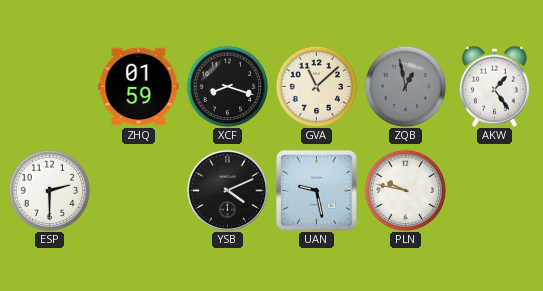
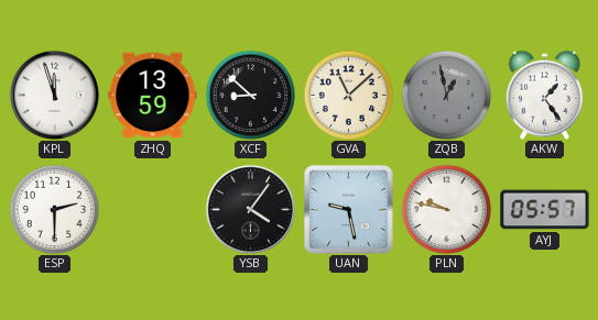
KPL: none -> 11:57 (54, 95)
ZHQ: 01:59 -> 13:59 (153, 96)
XCF: 8:18 -> 8:52 (250, 95)
YSB: 4:11 -> 4:06 (250, 209)
AYJ: none -> 05:57 (545, 210)
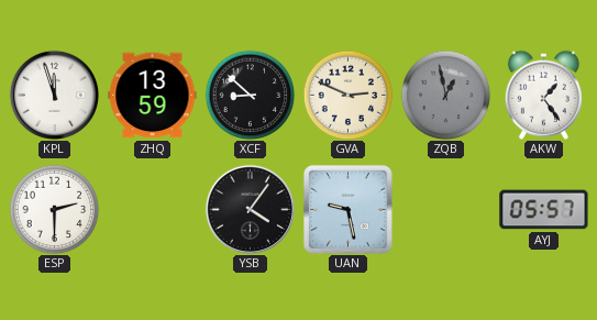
GVA: 11:08 -> 2:49 (347, 95)
PLN: 9:47 -> none (446, 209)
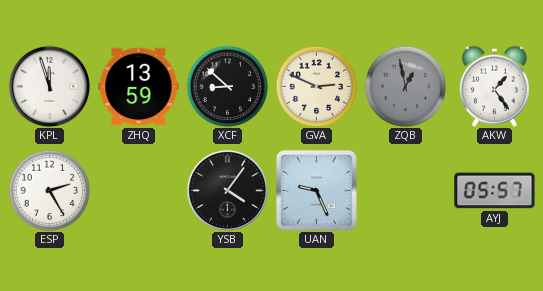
ESP: 2:30 -> 2:25 (49, 190)
UAN: 9:28 -> 9:26 (316, 190)
